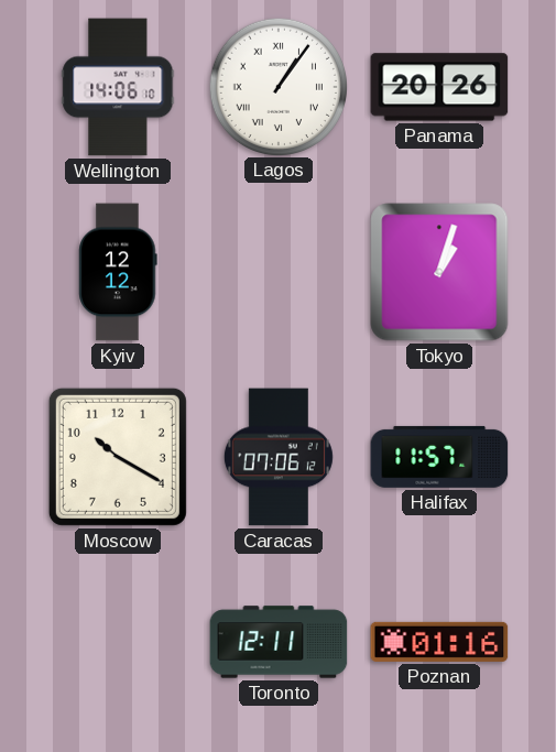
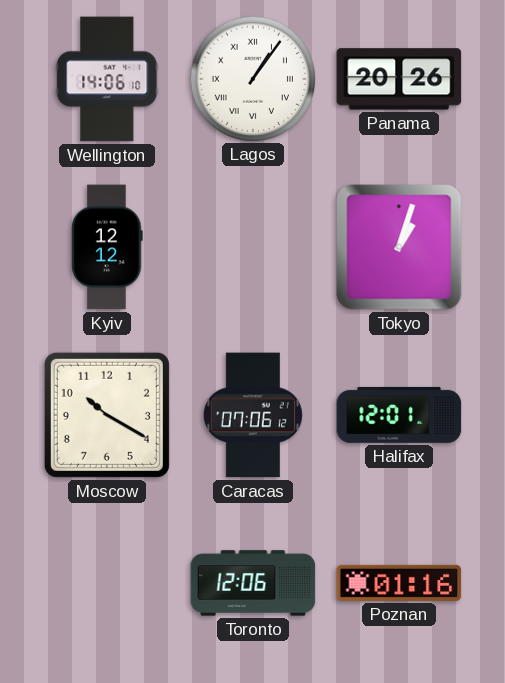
Halifax: 11:57 -> 12:01 (399, 415)
Toronto: 12:11 -> 12:06 (253, 583)
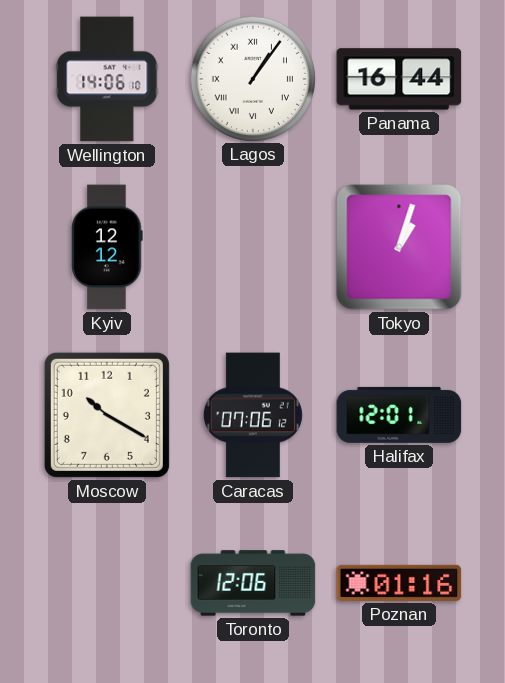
Panama: 20:26 -> 16:44 (399, 79)
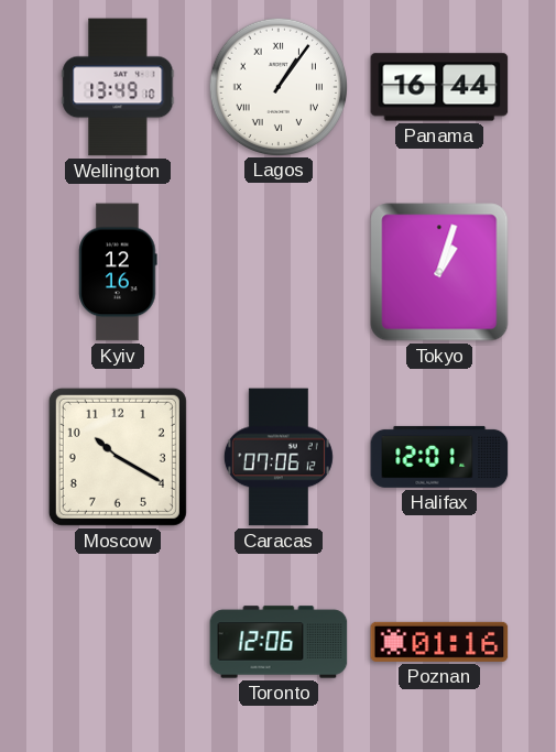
Wellington: 14:06 -> 13:49 (118, 87)
Kyiv: 12:12 -> 12:16 (118, 272)
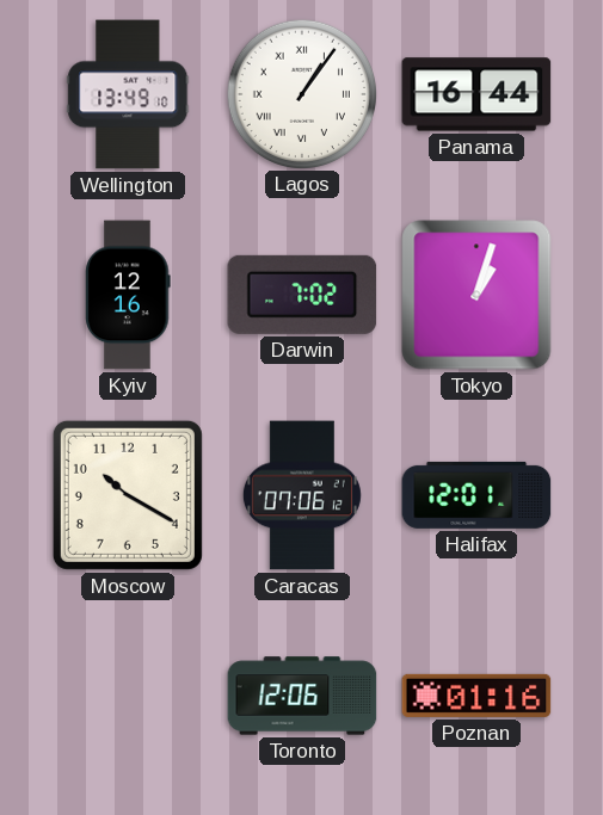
Darwin: none -> 7:02 (302, 295)
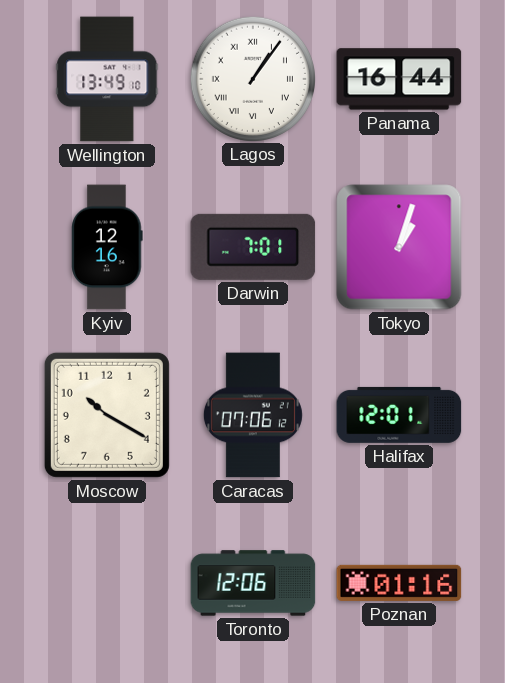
Darwin: 7:02 -> 7:01 (253, 247)
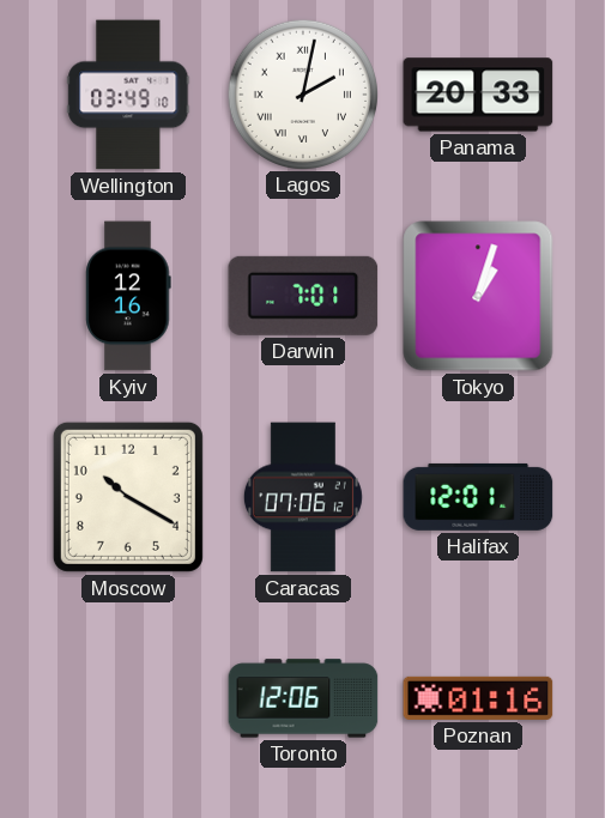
Wellington: 13:49 -> 03:49 (128, 95)
Lagos: 1:06 -> 2:02 (302, 93)
Panama: 16:44 -> 20:33 (478, 95)
